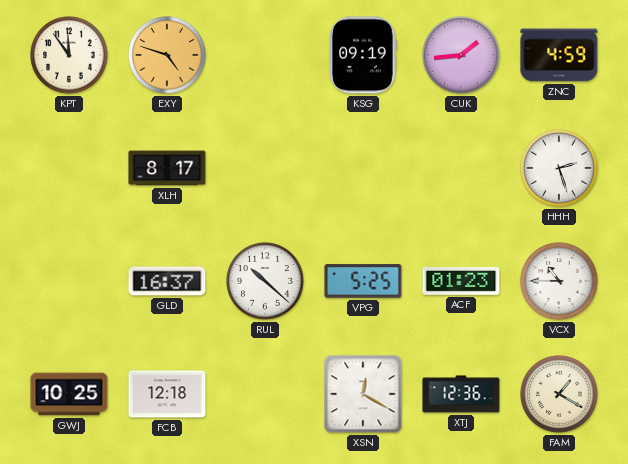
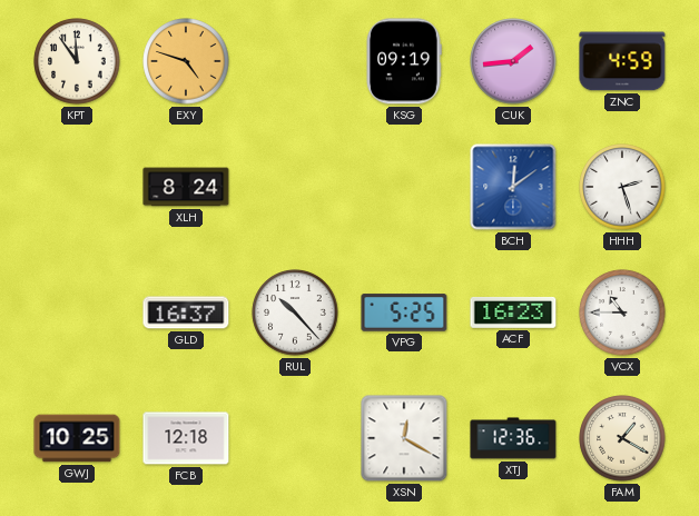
XLH: 8:17 -> 8:24 (186, 187)
BCH: none -> 12:09 (513, 187)
RUL: 10:22 -> 10:23 (295, 312)
ACF: 01:23 -> 16:23 (513, 312)
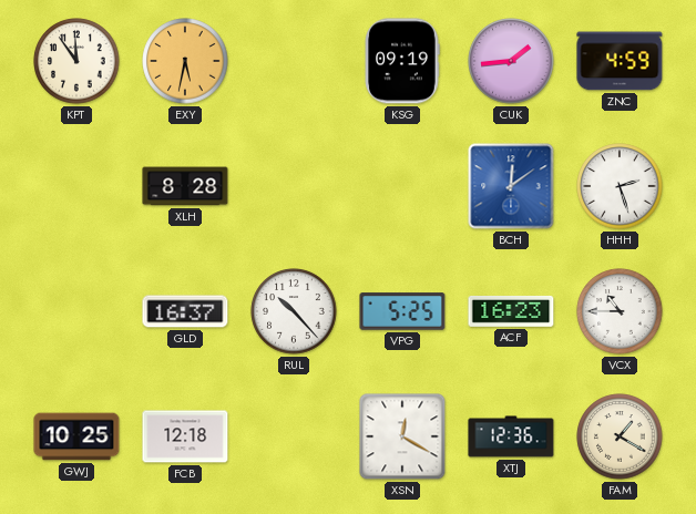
EXY: 4:48 -> 5:32 (185, 61)
XLH: 8:24 -> 8:28 (185, 186)
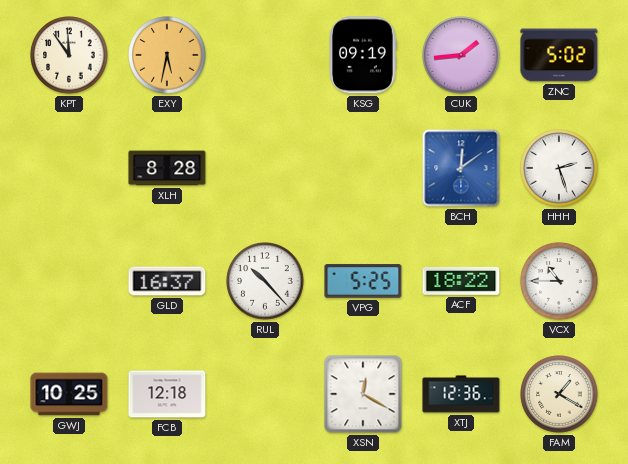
ZNC: 4:59 -> 5:02 (559, 55)
ACF: 16:23 -> 18:22 (461, 281)
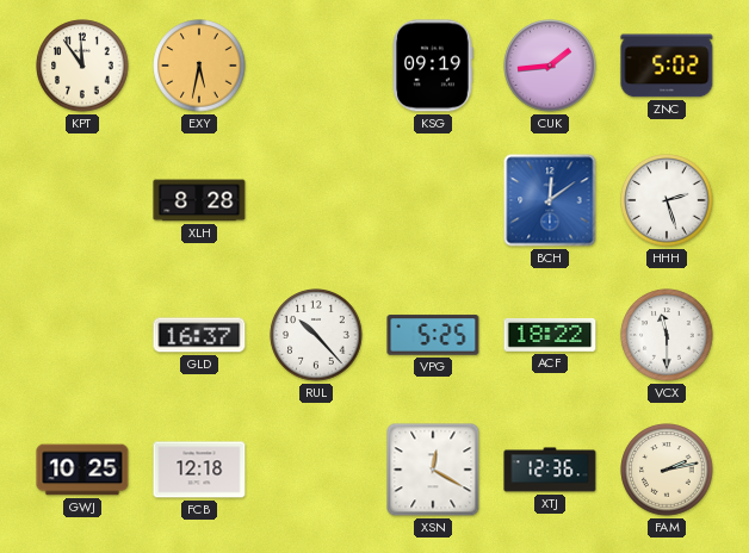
VCX: 10:45 -> 11:30 (667, 335)
FAM: 1:20 -> 2:13 (667, 470)
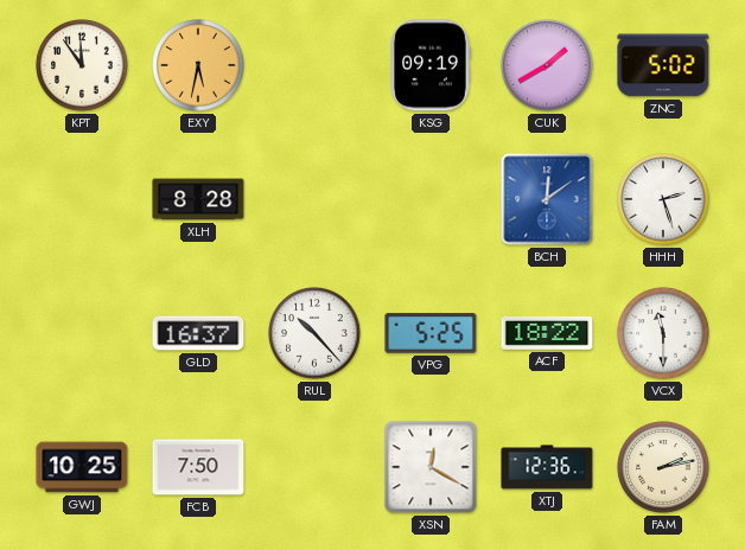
CUK: 1:44 -> 1:40 (547, 65)
FCB: 12:18 -> 7:50 (198, 467)
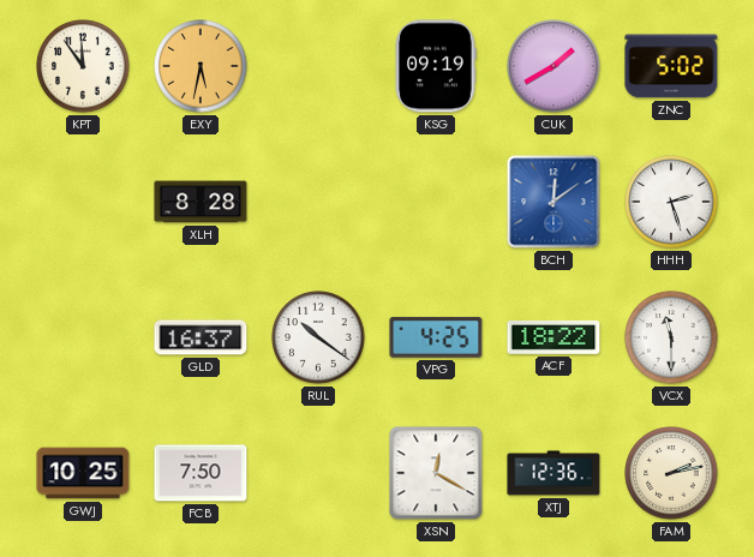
RUL: 10:23 -> 10:21 (318, 337)
VPG: 5:25 -> 4:25 (436, 337)
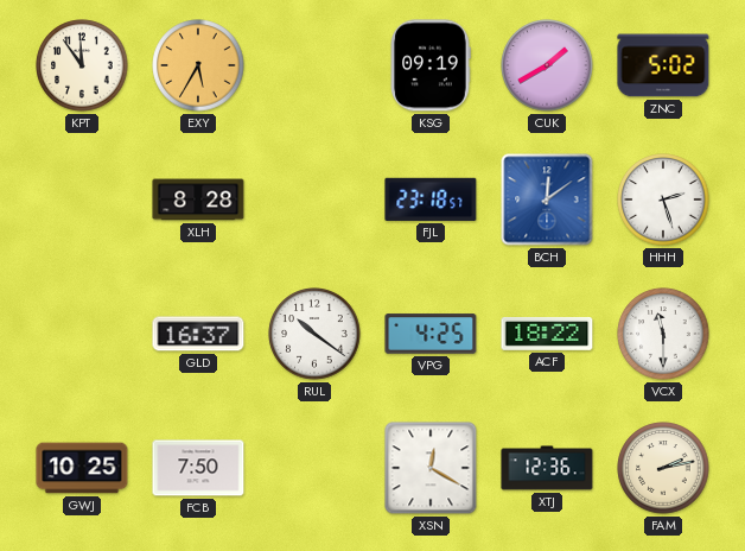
EXY: 5:32 -> 5:35 (198, 65)
FJL: none -> 23:18 (431, 199)
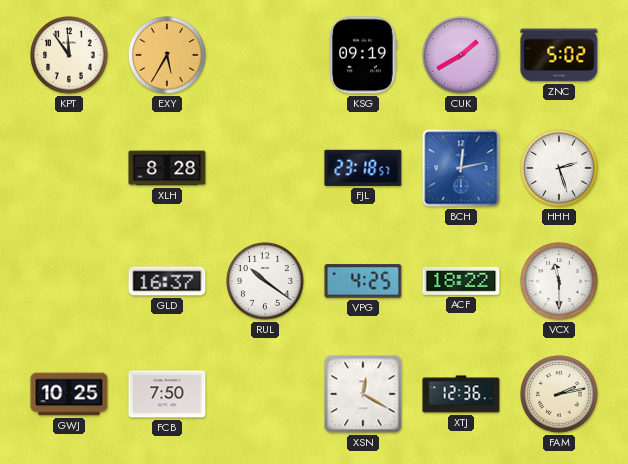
BCH: 12:09 -> 12:13 (461, 168)
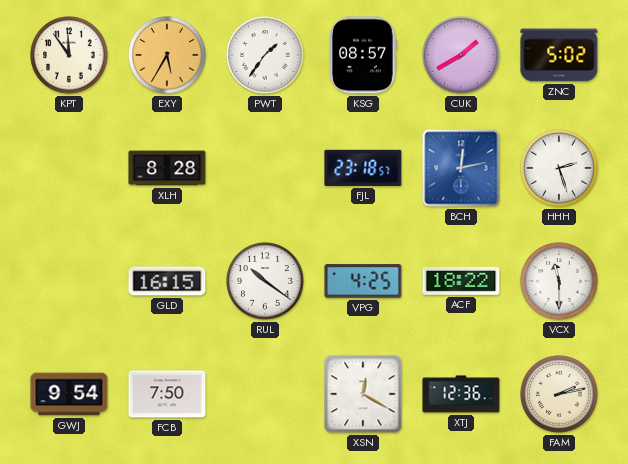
PWT: none -> 1:36 (265, 55)
KSG: 09:19 -> 08:57 (363, 55)
GLD: 16:37 -> 16:15 (167, 281)
GWJ: 10:25 -> 9:54 (69, 394)
